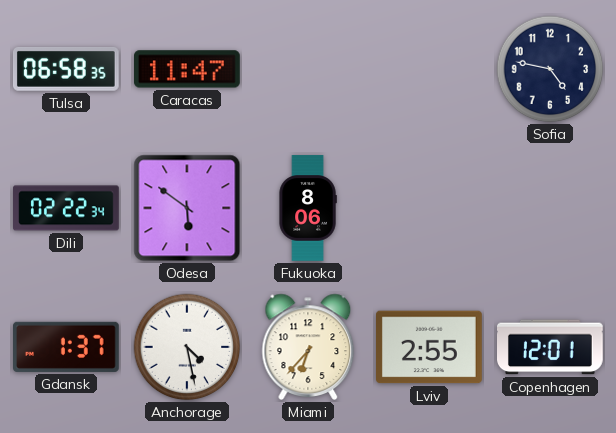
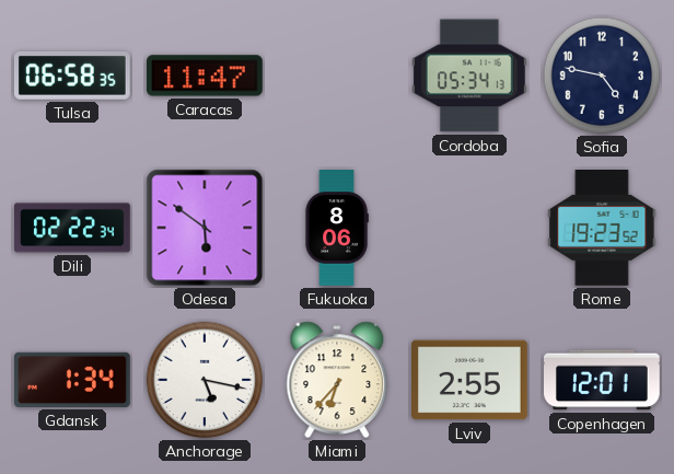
Cordoba: none -> 05:34 (469, 76)
Rome: none -> 19:23 (602, 229)
Gdansk: 1:37 -> 1:34 (73, 380)
Anchorage: 4:28 -> 5:17 (205, 380)
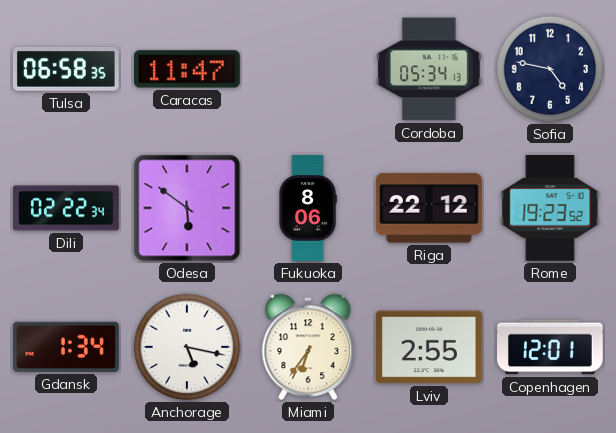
Riga: none -> 22:12 (429, 208)
Miami: 6:37 -> 6:36 (308, 347)
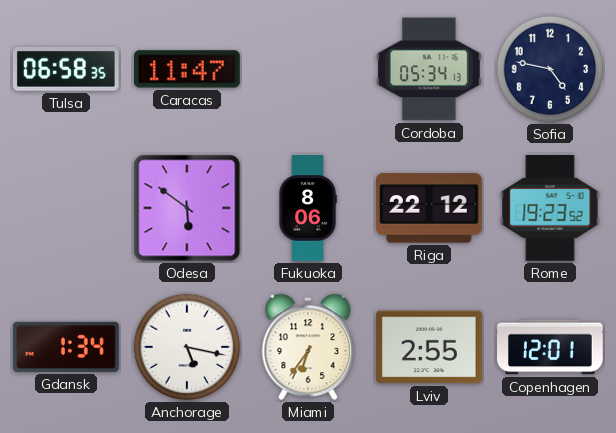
Dili: 02:22 -> none (66, 208)
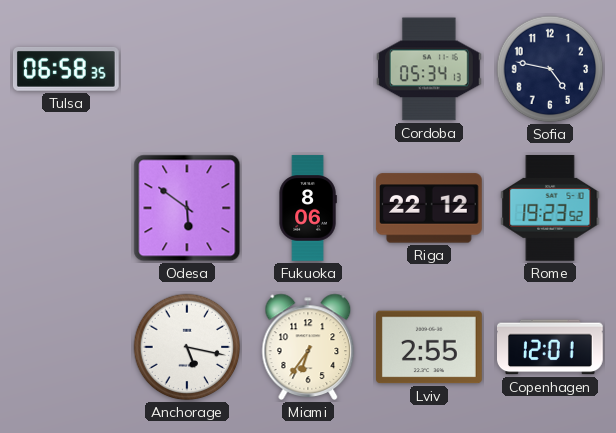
Caracas: 11:47 -> none (188, 69)
Gdansk: 1:34 -> none (67, 347)
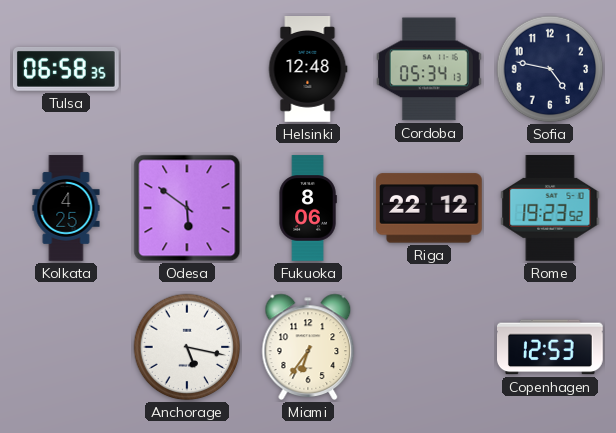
Helsinki: none -> 12:48 (308, 69)
Kolkata: none -> 4:25 (66, 208)
Lviv: 2:55 -> none (430, 347)
Copenhagen: 12:01 -> 12:53 (551, 347)
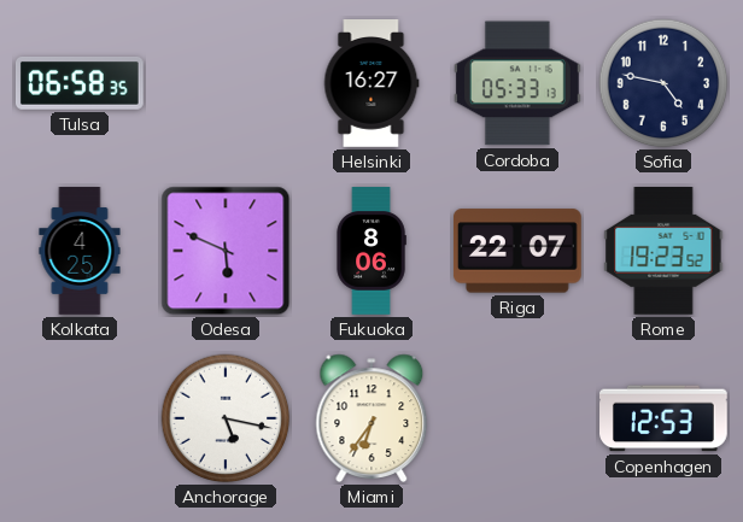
Helsinki: 12:48 -> 16:27 (371, 83)
Cordoba: 05:34 -> 05:33 (517, 83)
Odesa: 5:51 -> 5:49 (226, 251)
Riga: 22:12 -> 22:07 (517, 251)
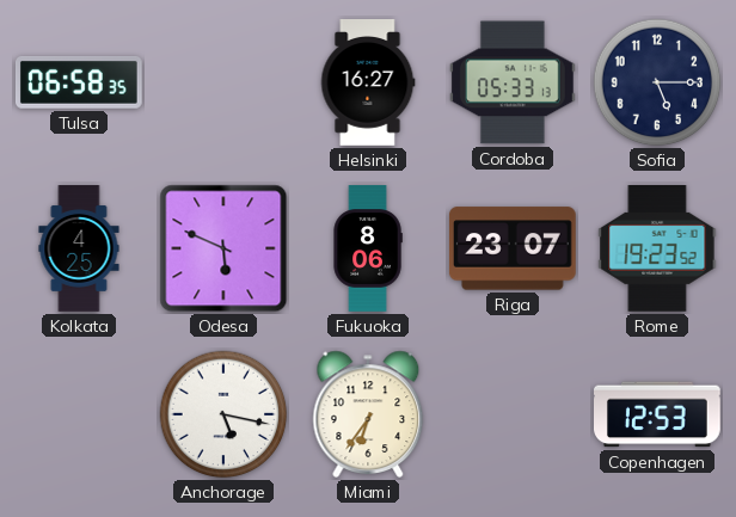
Sofia: 4:47 -> 5:15 (657, 82)
Riga: 22:07 -> 23:07 (513, 248)
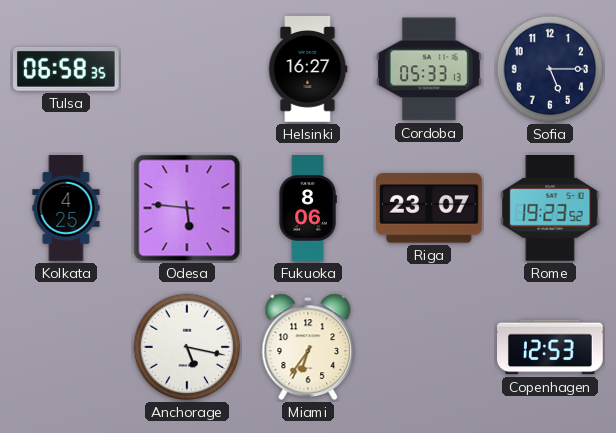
Odesa: 5:49 -> 5:46 (187, 208)
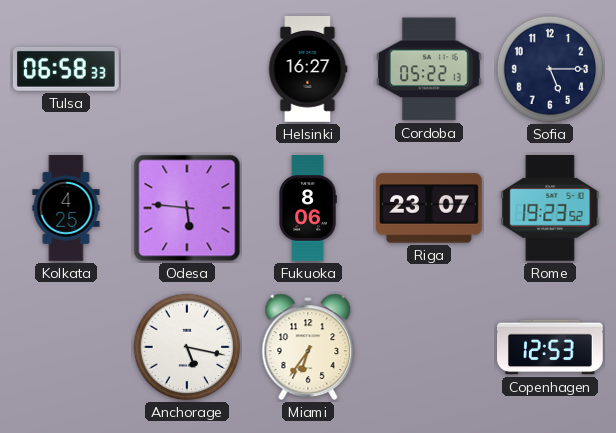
Tulsa: 06:58:35 -> 06:58:33 (66, 70)
Cordoba: 05:33 -> 05:22 (429, 69)
